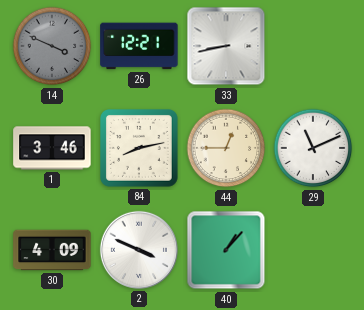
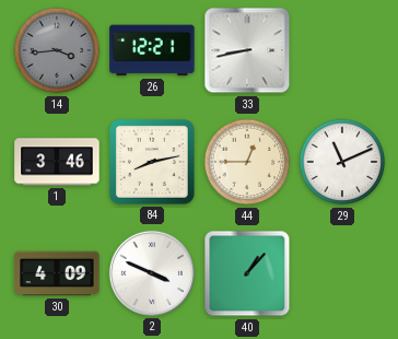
14: 3:49 -> 3:44 (57, 50)
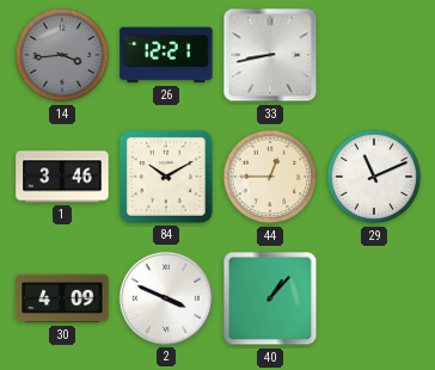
84: 8:13 -> 10:10 (167, 178)
